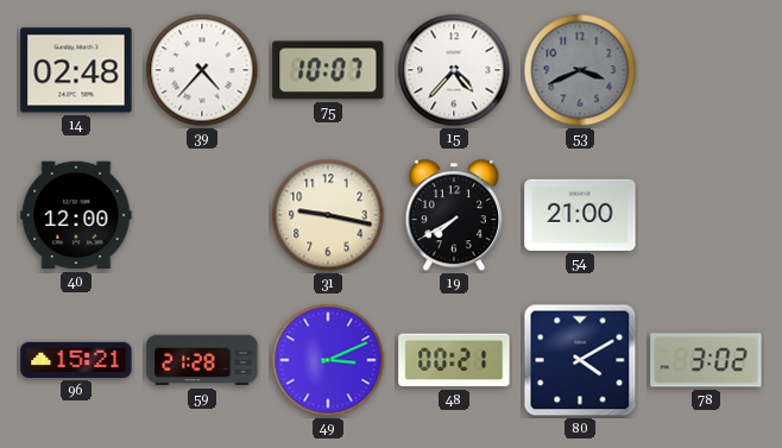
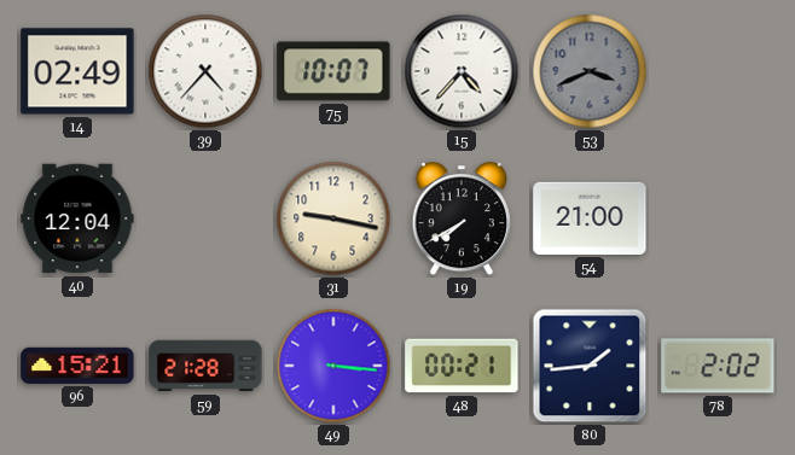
14: 02:48 -> 02:49 (77, 71)
40: 12:00 -> 12:04 (77, 218)
49: 3:11 -> 3:16 (333, 366)
80: 4:10 -> 1:44 (590, 366)
78: 3:02 -> 2:02 (718, 366)
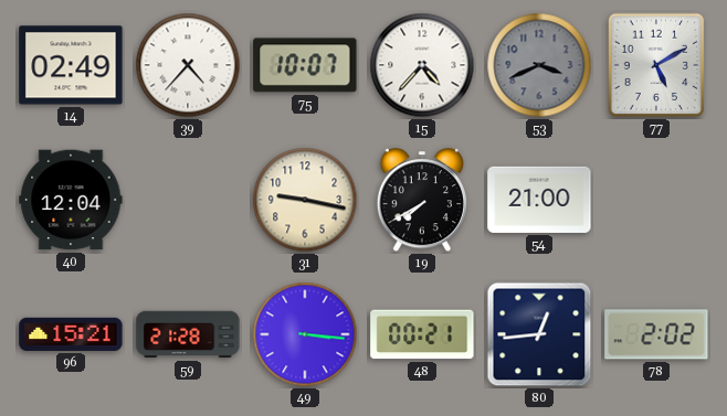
77: none -> 5:10 (656, 65)
80: 1:44 -> 12:44 (539, 334)
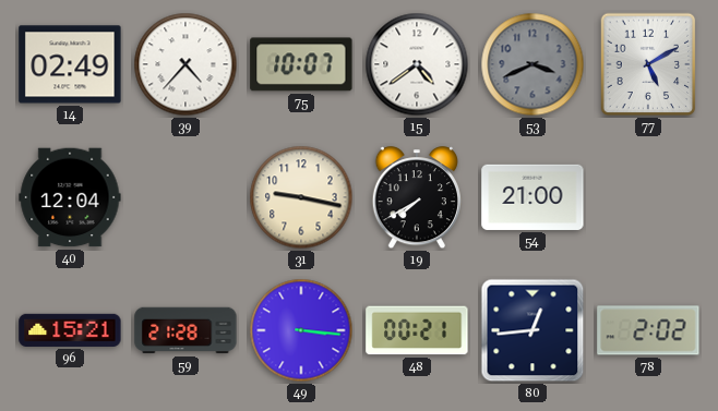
15: 4:37 -> 4:39 (417, 64)
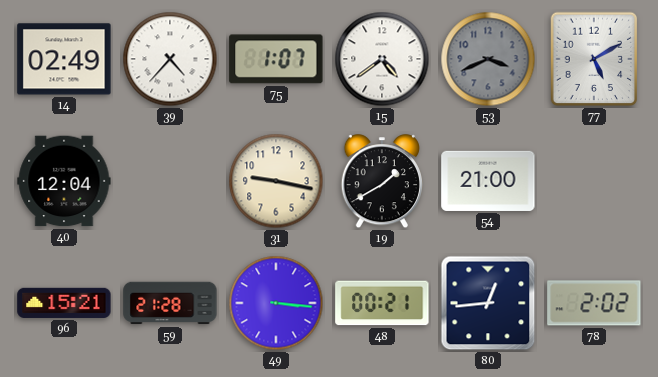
75: 10:07 -> 1:07 (276, 59)
19: 7:40 -> 1:40 (381, 182)
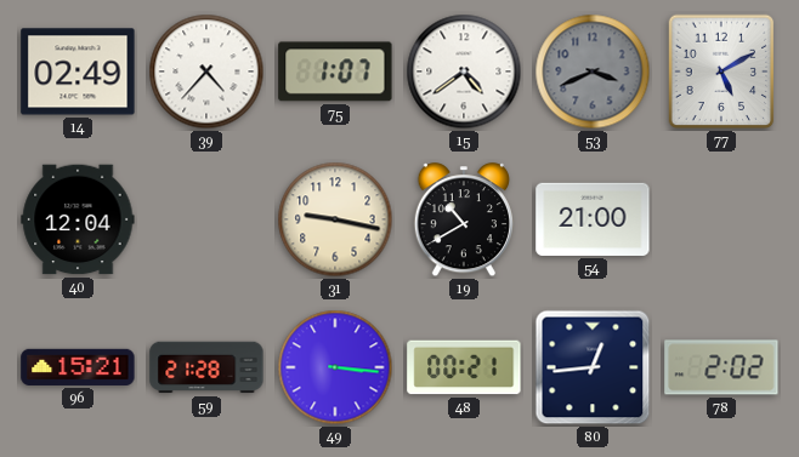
19: 1:40 -> 10:40 (463, 221)
